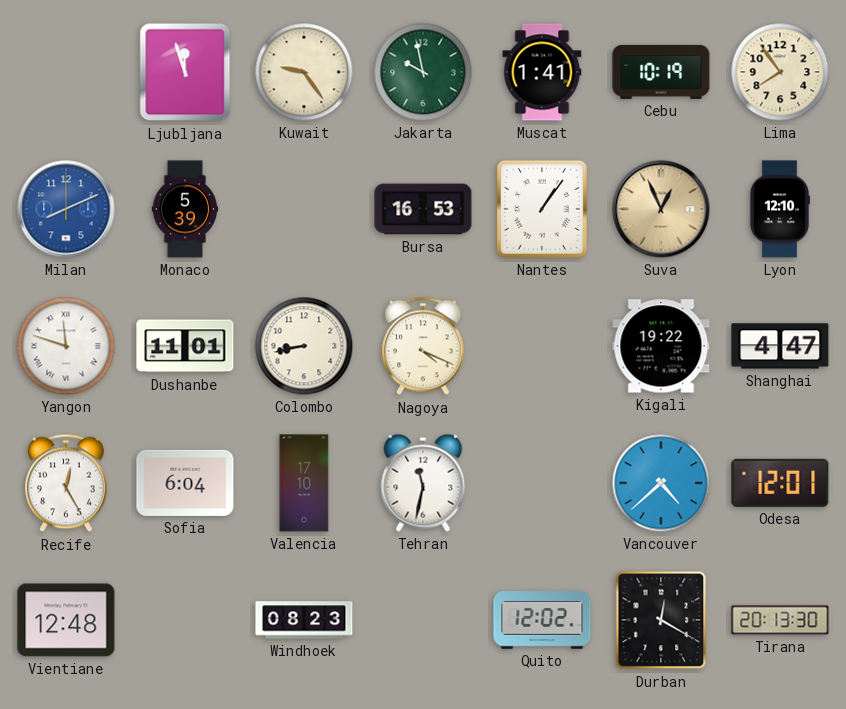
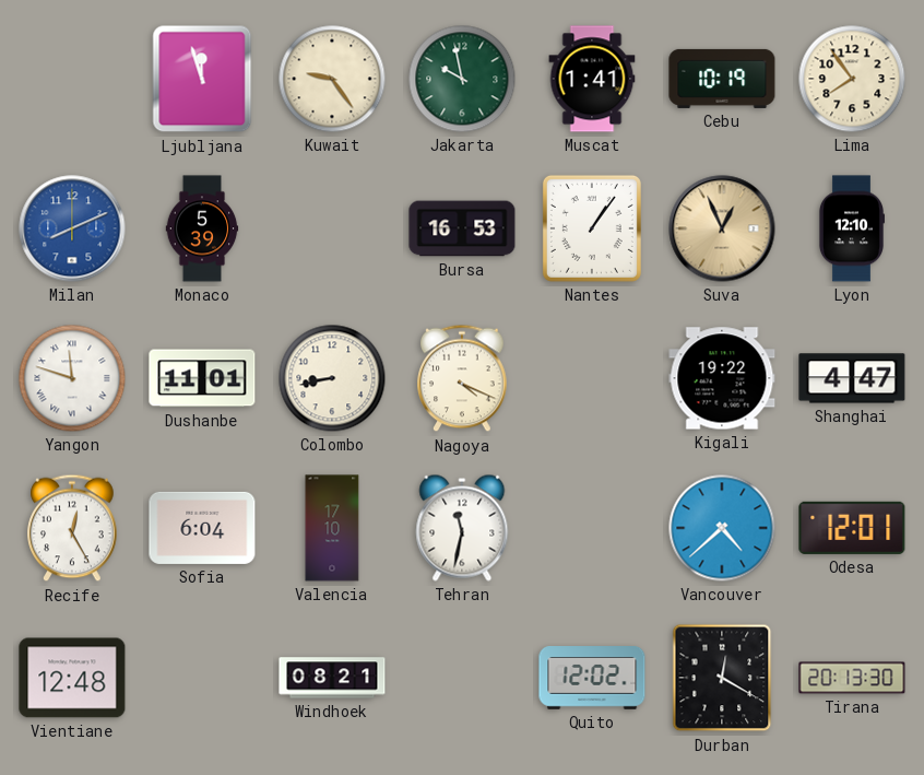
Windhoek: 08:23 -> 08:21 (332, 678)
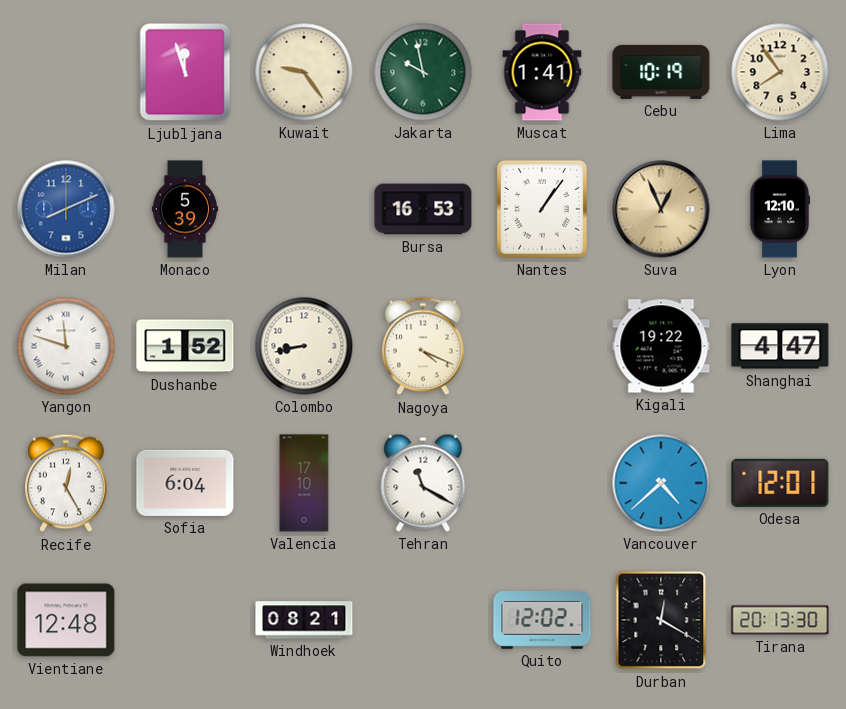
Dushanbe: 11:01 -> 1:52 (185, 346)
Tehran: 11:32 -> 11:20 (423, 483)
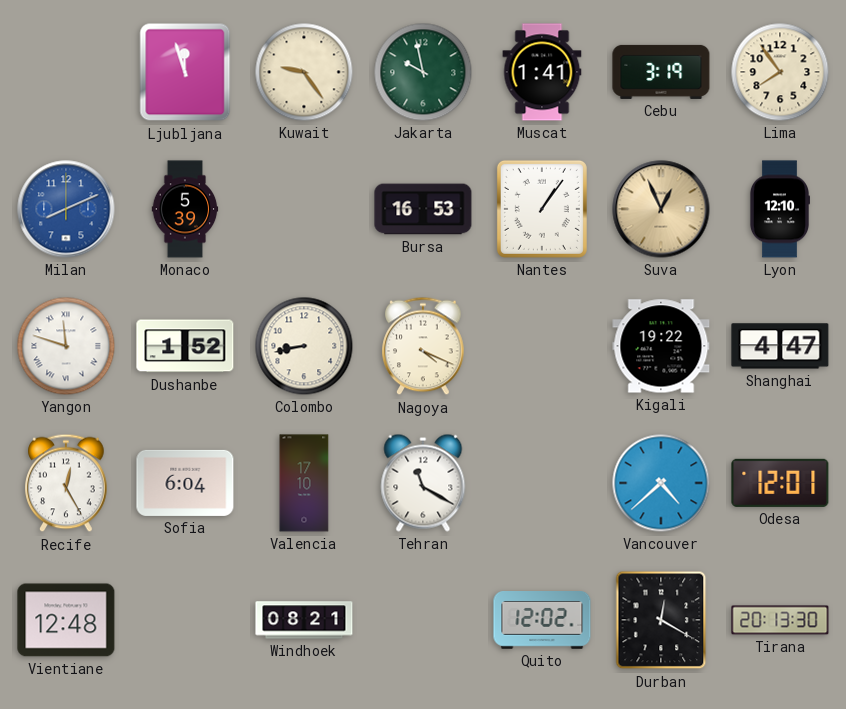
Cebu: 10:19 -> 3:19 (661, 72)
